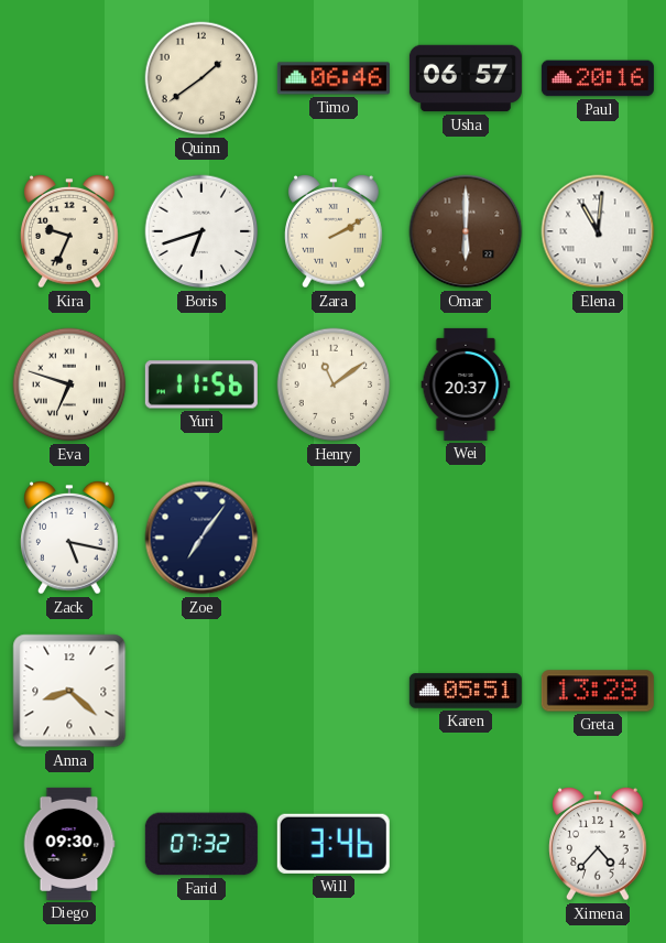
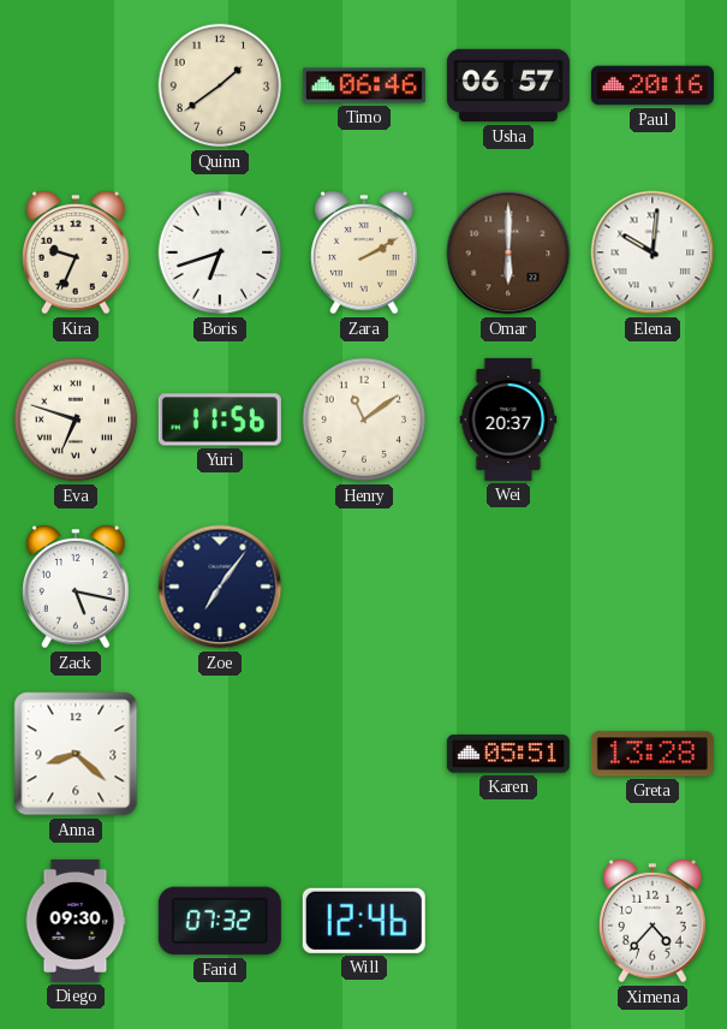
Elena: 11:01 -> 10:01 (652, 252)
Will: 3:46 -> 12:46 (364, 921)
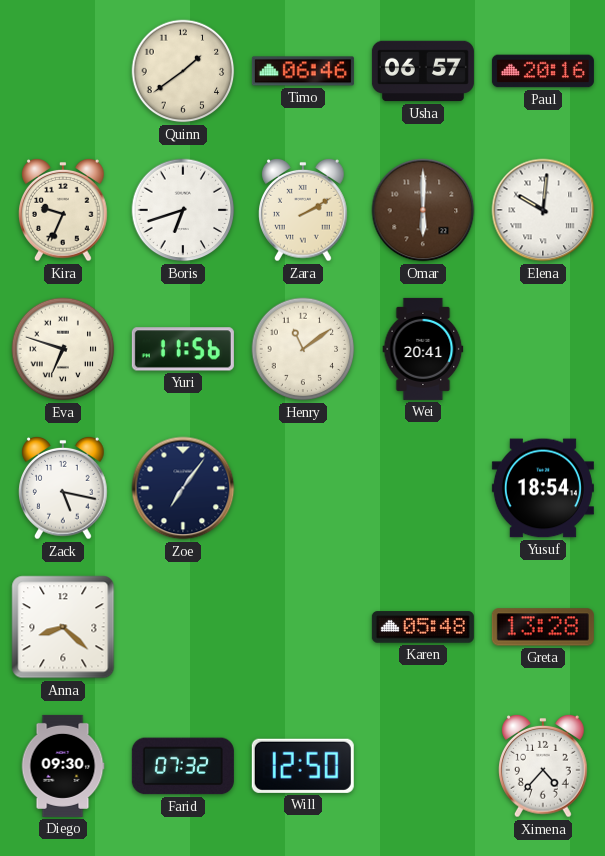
Wei: 20:37 -> 20:41 (423, 349)
Yusuf: none -> 18:54 (543, 488)
Karen: 05:51 -> 05:48 (423, 627)
Will: 12:46 -> 12:50 (303, 766)
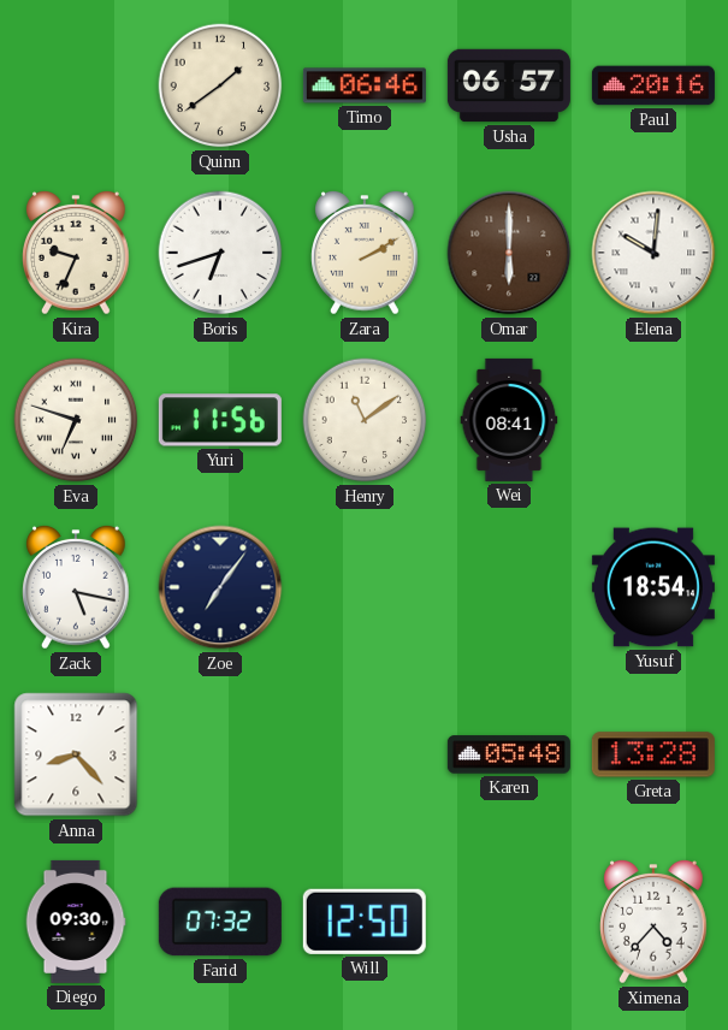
Wei: 20:41 -> 08:41 (509, 420)
Anna: 8:22 -> 8:23 (76, 754)
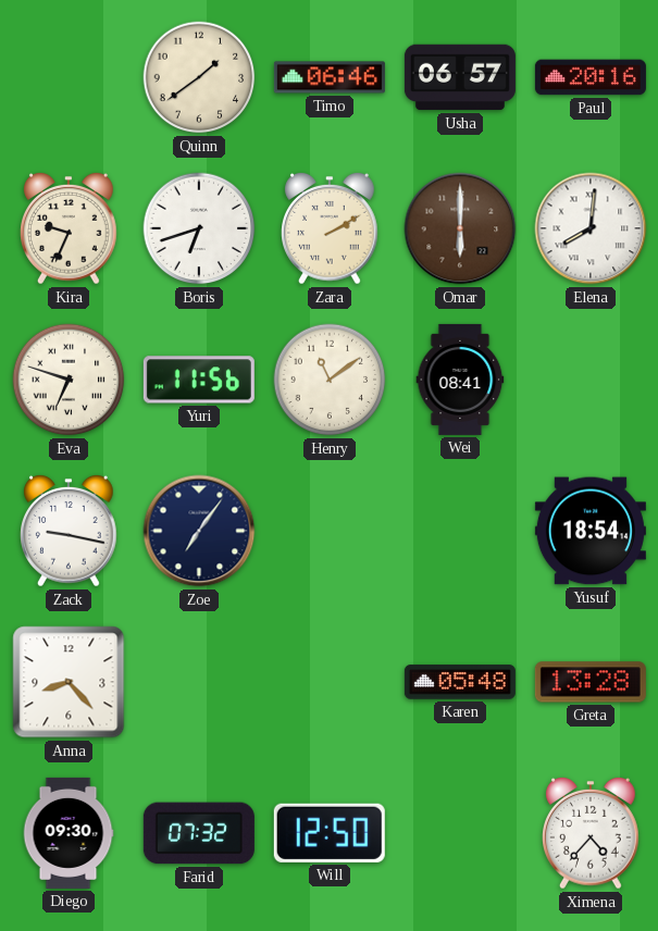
Elena: 10:01 -> 8:01 (591, 228)
Zack: 5:17 -> 9:17 (70, 531)
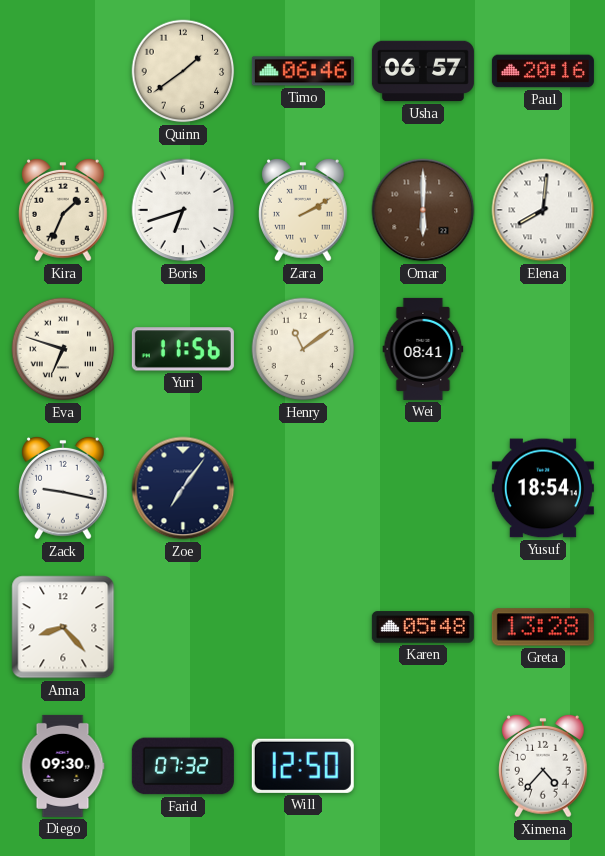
Kira: 9:34 -> 1:34 (64, 210)
